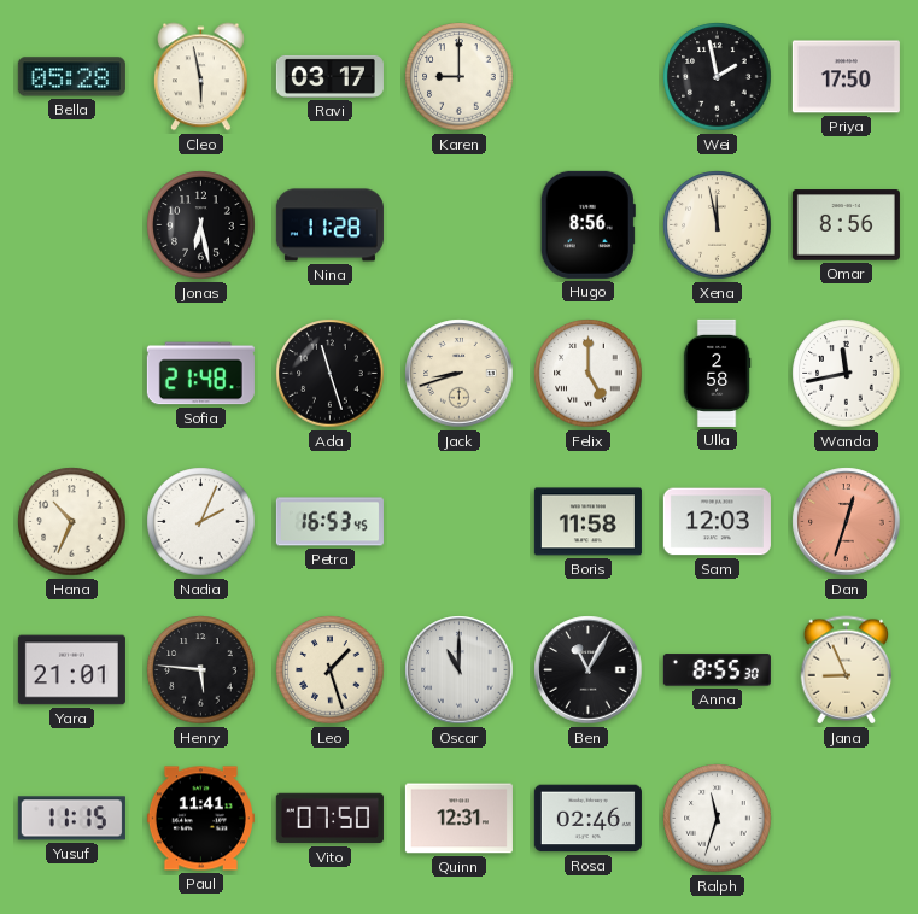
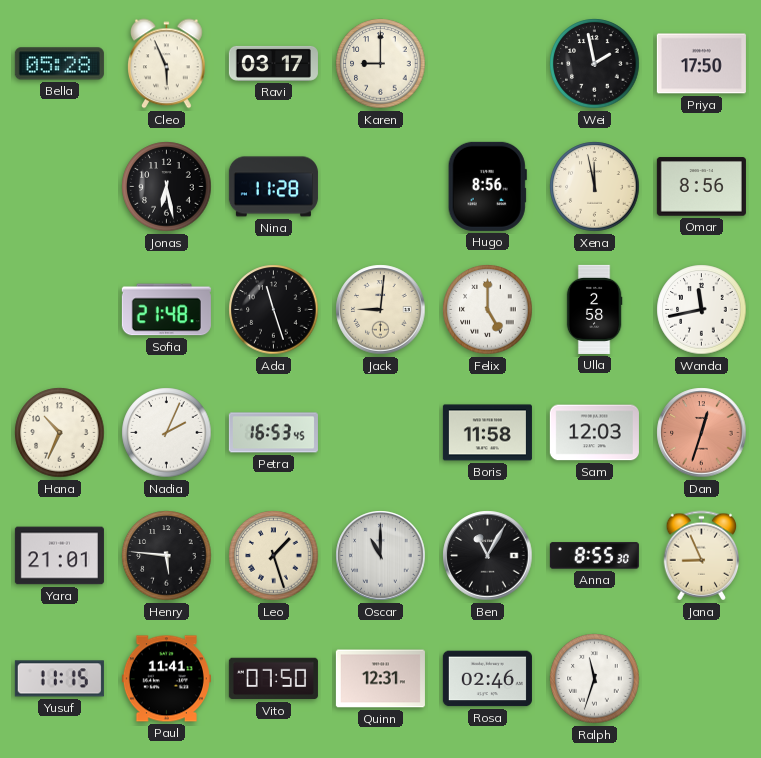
Cleo: 5:58 -> 5:56 (167, 64)
Jack: 8:42 -> 9:01 (381, 310)
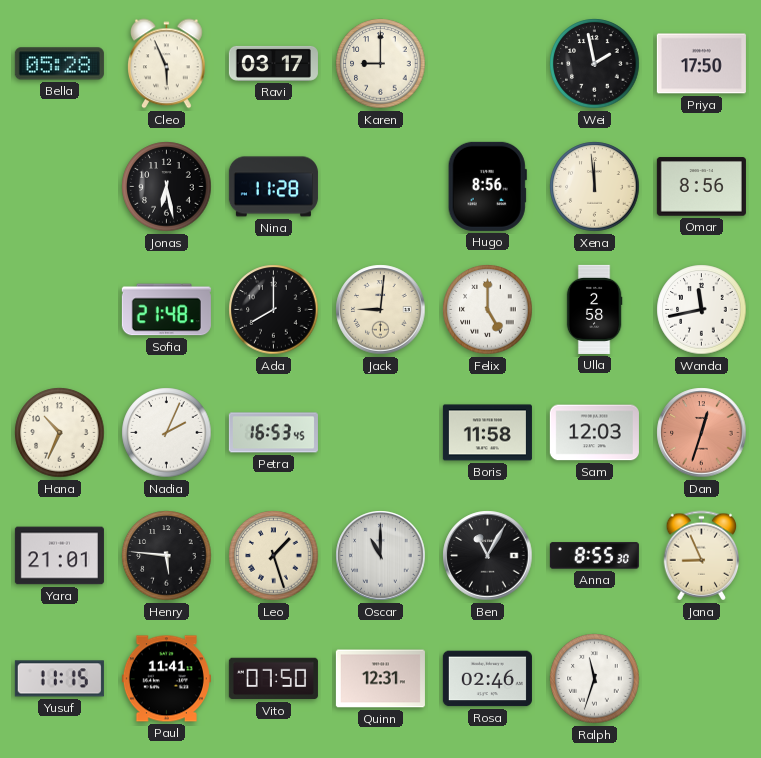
Xena: 11:58 -> 11:59 (595, 187)
Ada: 11:27 -> 8:00 (274, 310)
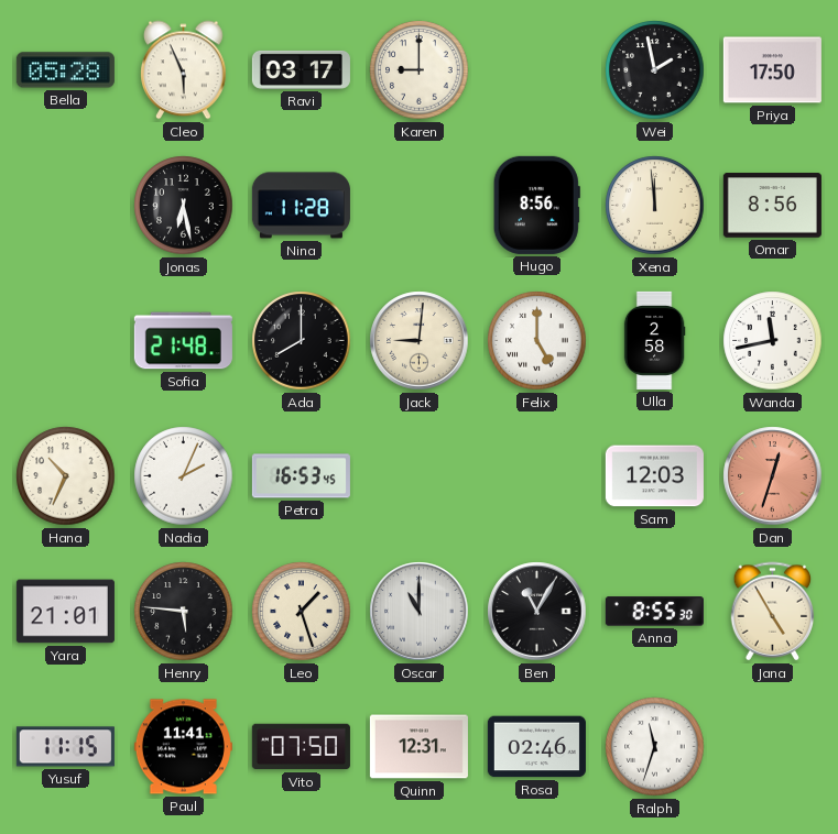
Boris: 11:58 -> none (487, 433)
Jana: 8:56 -> 4:55 (773, 612)
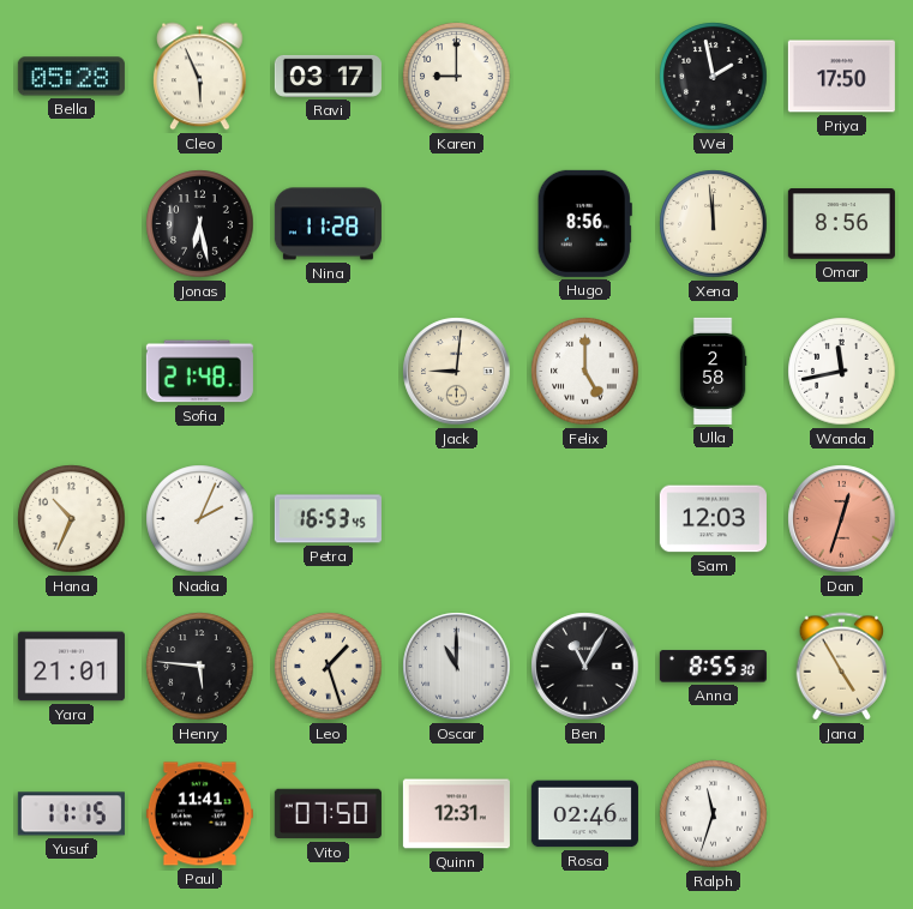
Ada: 8:00 -> none (302, 341)
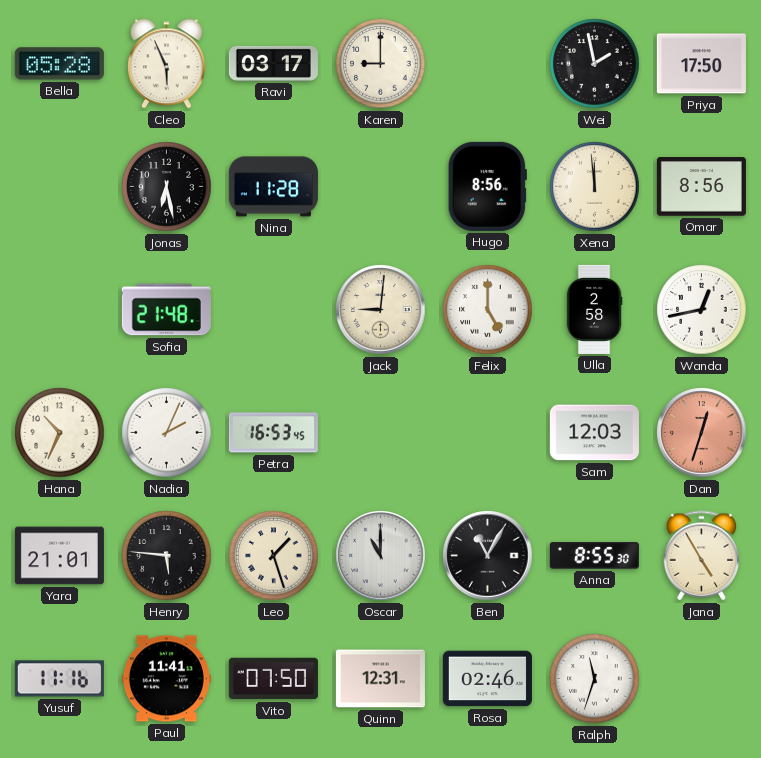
Wanda: 11:43 -> 12:43 (702, 310)
Yusuf: 11:15 -> 11:16 (59, 679)
